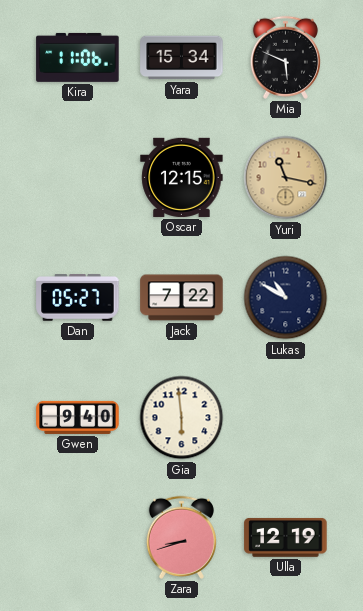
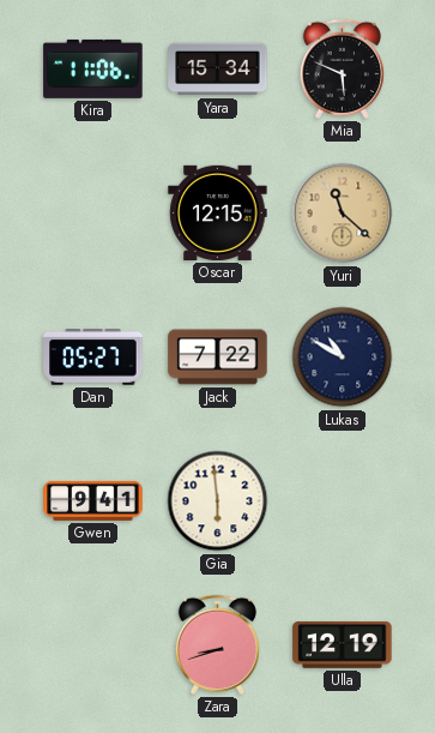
Yuri: 11:17 -> 11:22 (343, 214)
Gwen: 9:40 -> 9:41 (93, 500)
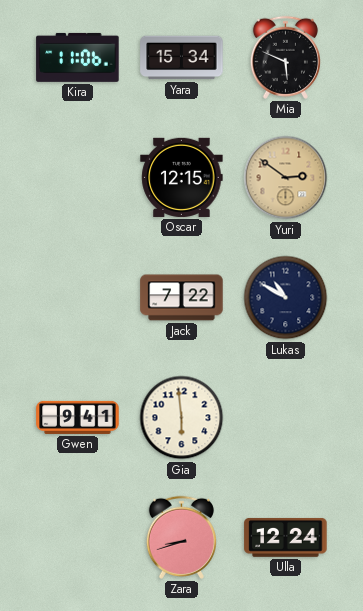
Yuri: 11:22 -> 2:51 (286, 178)
Dan: 05:27 -> none (93, 358)
Ulla: 12:19 -> 12:24 (286, 537)
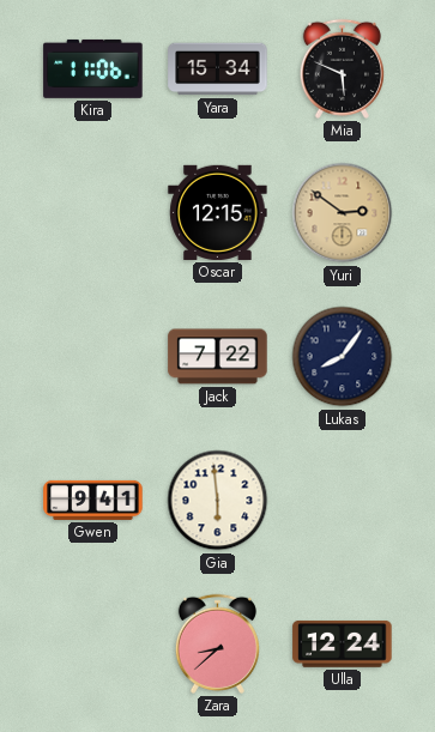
Lukas: 10:50 -> 8:06 (343, 357)
Zara: 8:42 -> 8:38 (217, 643)
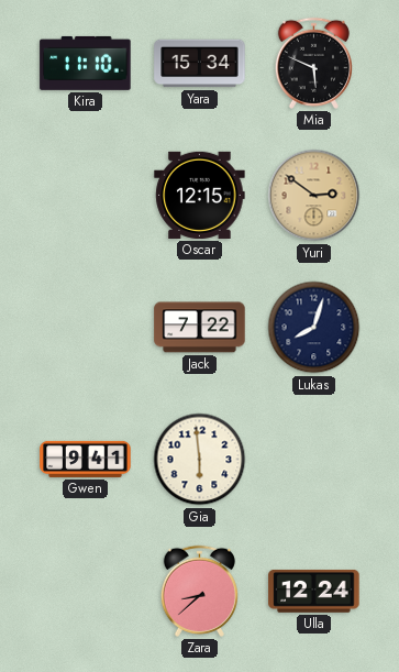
Kira: 11:06 -> 11:10 (86, 63)
Lukas: 8:06 -> 8:03 (314, 328)
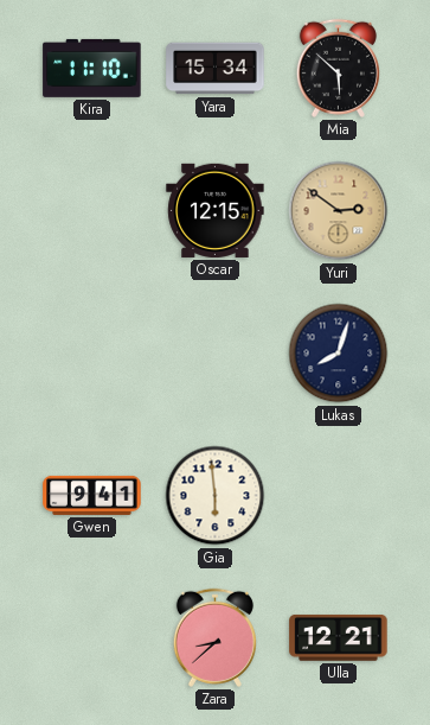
Mia: 5:49 -> 5:52 (338, 68)
Jack: 7:22 -> none (200, 328)
Ulla: 12:24 -> 12:21 (339, 637)
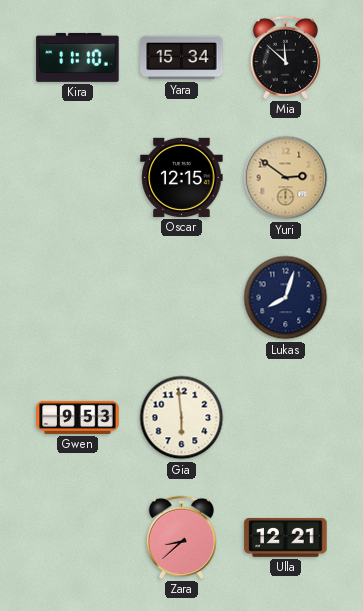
Mia: 5:52 -> 11:52 (285, 57)
Gwen: 9:41 -> 9:53 (78, 417)
